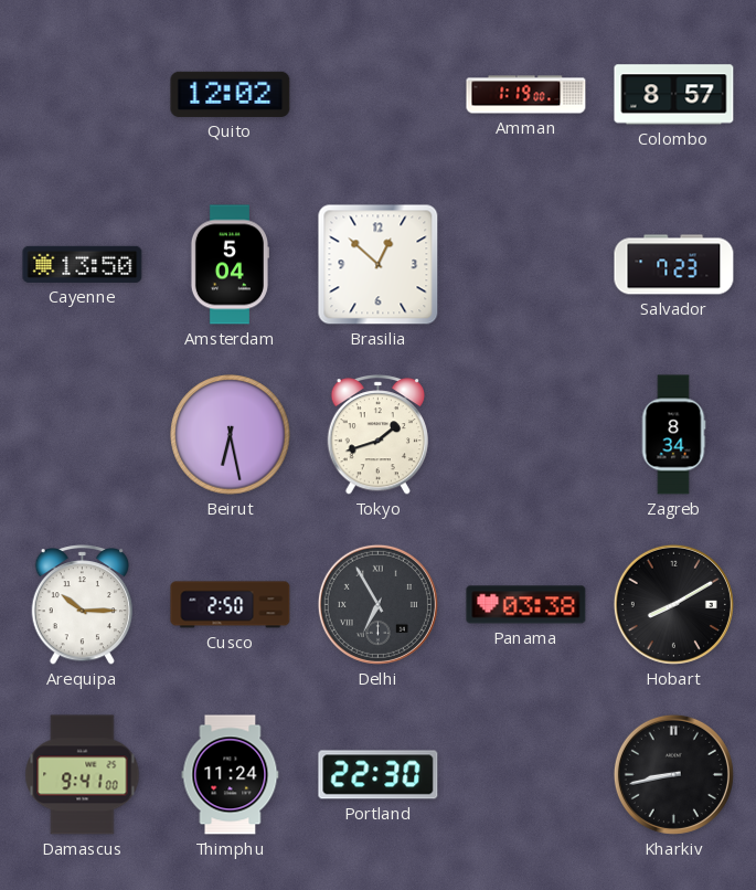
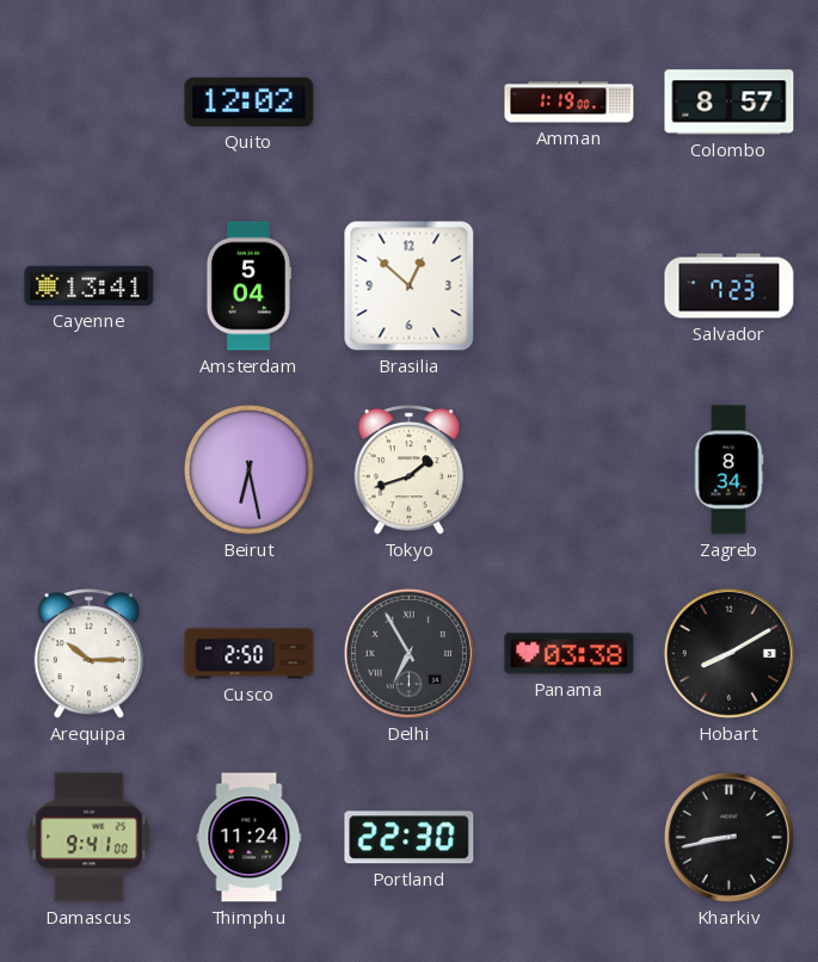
Cayenne: 13:50 -> 13:41 (90, 285)
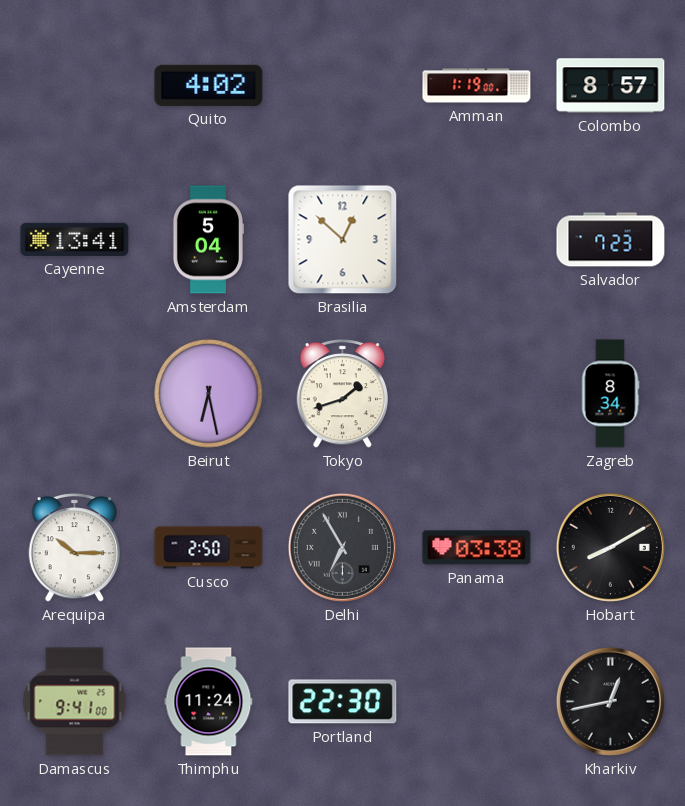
Quito: 12:02 -> 4:02 (209, 85)
Kharkiv: 8:43 -> 12:43 (610, 701)
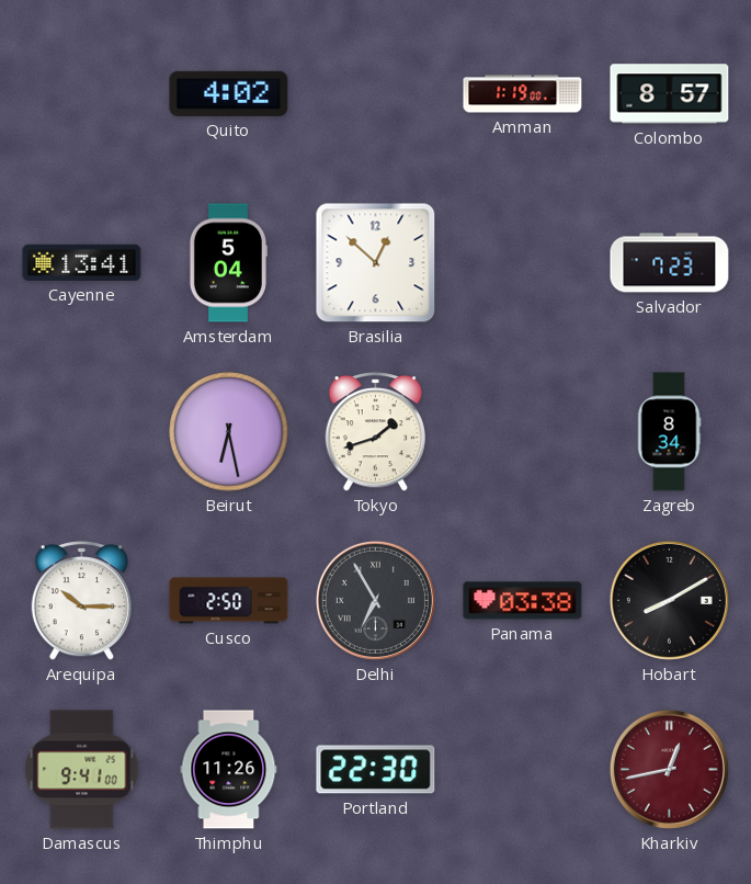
Thimphu: 11:24 -> 11:26 (229, 770)
Kharkiv dial: black -> burgundy (669, 769)
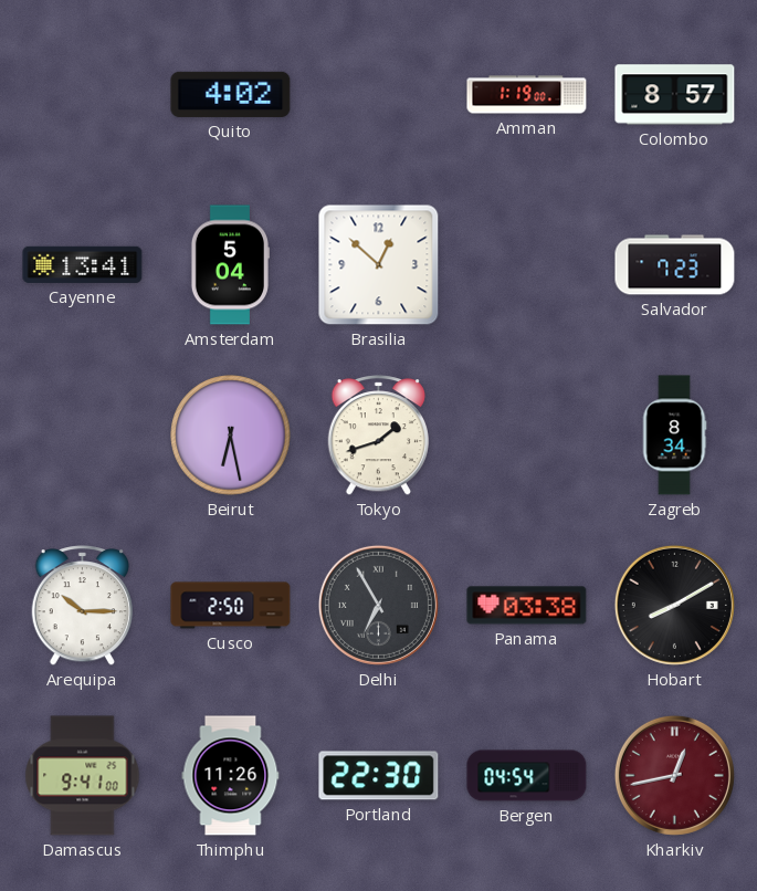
Bergen: none -> 04:54 (527, 776)
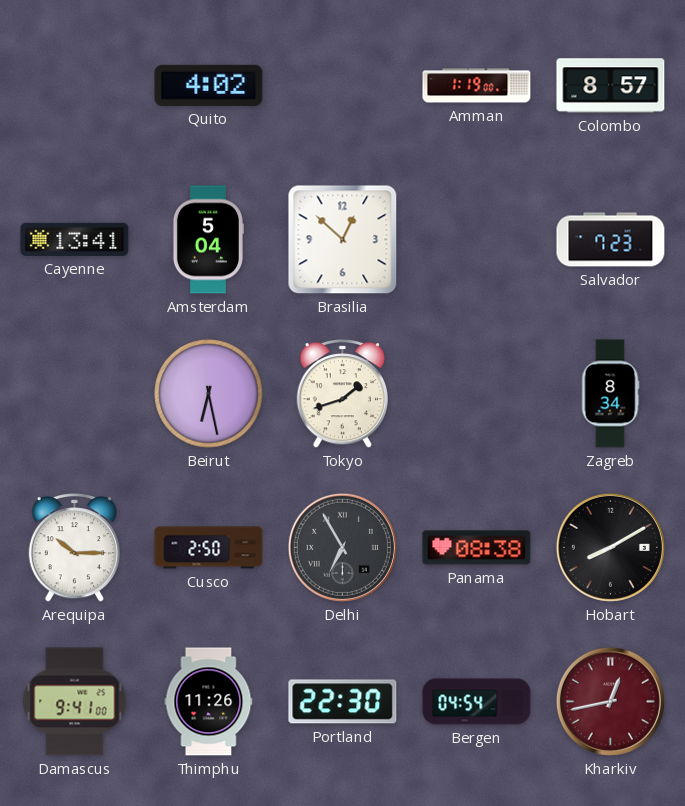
Panama: 03:38 -> 08:38 (477, 548)
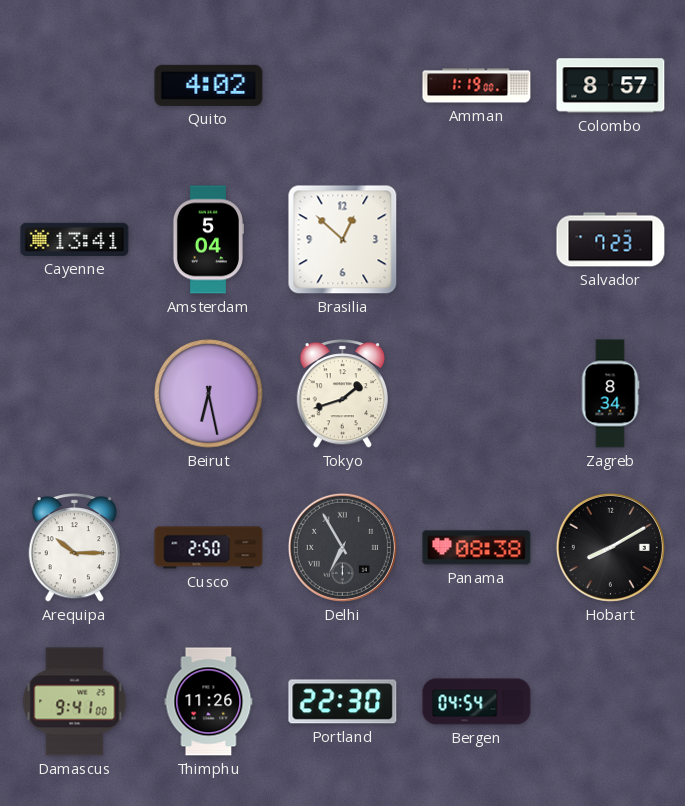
Kharkiv: 12:43 -> none (610, 701)
